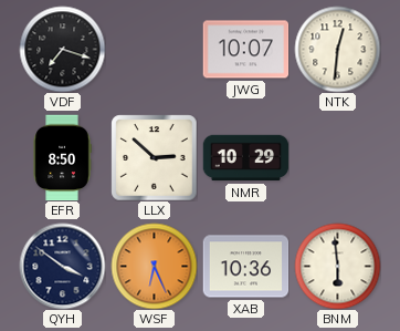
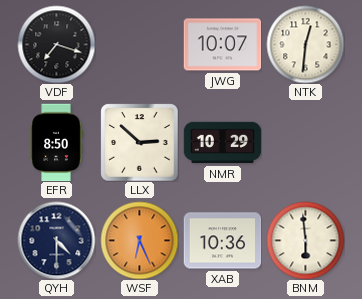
QYH: 3:51 -> 4:30 (56, 240)
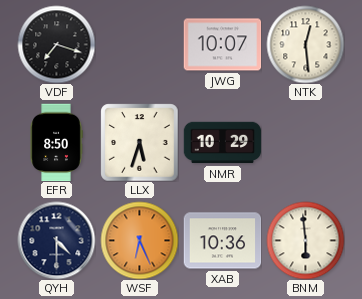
NTK: 12:31 -> 12:29 (305, 44)
LLX: 2:52 -> 5:33 (139, 142)
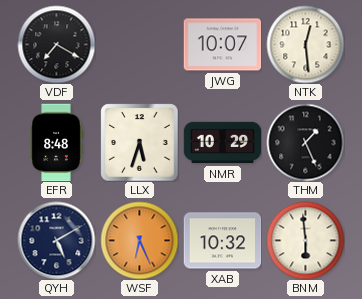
VDF: 7:18 -> 7:20 (56, 44)
EFR: 8:50 -> 8:48 (56, 142)
THM: none -> 1:26 (305, 142)
QYH: 4:30 -> 5:10 (56, 240)
XAB: 10:36 -> 10:32 (222, 241)
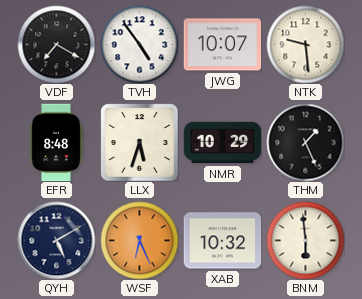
TVH: none -> 4:54 (139, 44)
NTK: 12:29 -> 9:29 (305, 44)
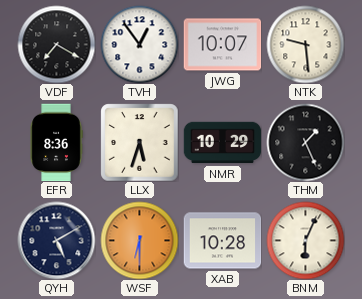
TVH: 4:54 -> 12:54 (139, 44)
EFR: 8:48 -> 8:36 (56, 142)
WSF: 6:26 -> 6:30 (139, 240)
XAB: 10:32 -> 10:28 (222, 241)
BNM: 5:59 -> 6:04 (305, 240)
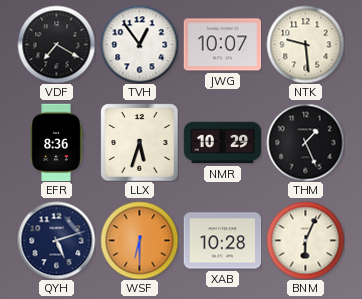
QYH: 5:10 -> 5:12 (56, 240)
